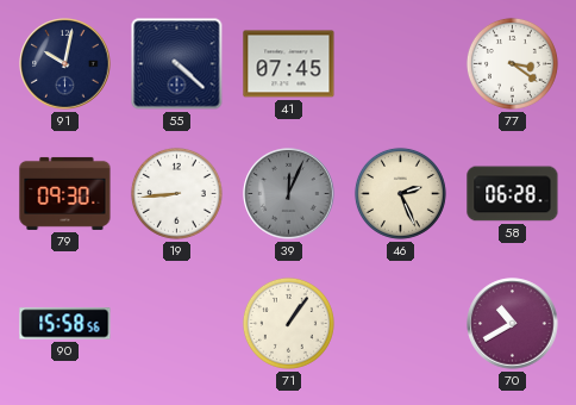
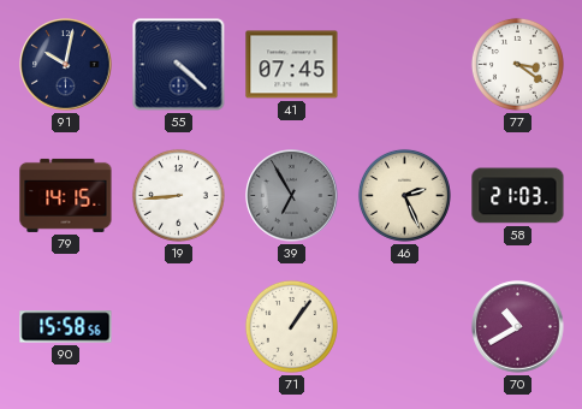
79: 09:30 -> 14:15 (66, 195)
39: 12:04 -> 6:55 (292, 196)
58: 06:28 -> 21:03 (518, 196)
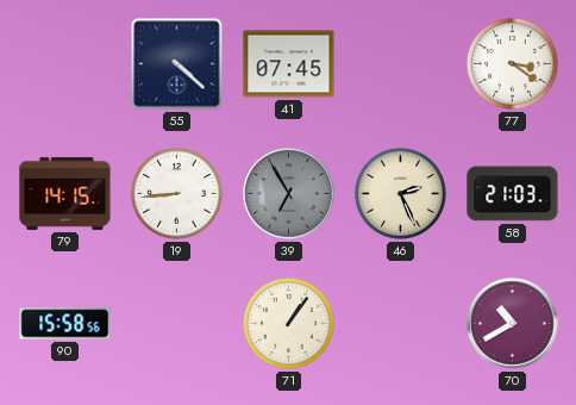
91: 10:02 -> none (66, 65)
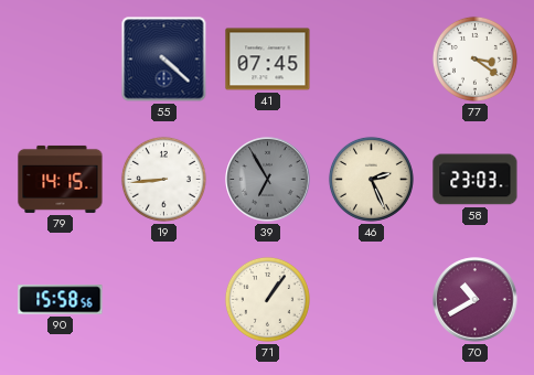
58: 21:03 -> 23:03 (476, 180)
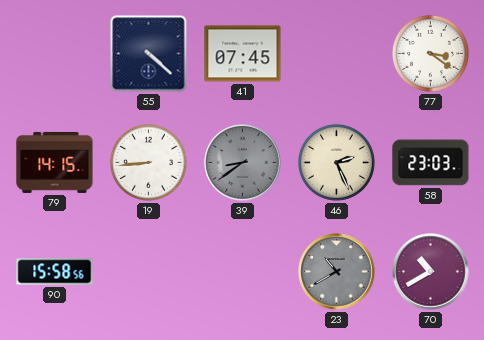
39: 6:55 -> 8:39 (243, 163)
71: 1:06 -> none (267, 299)
23: none -> 10:40 (337, 272)
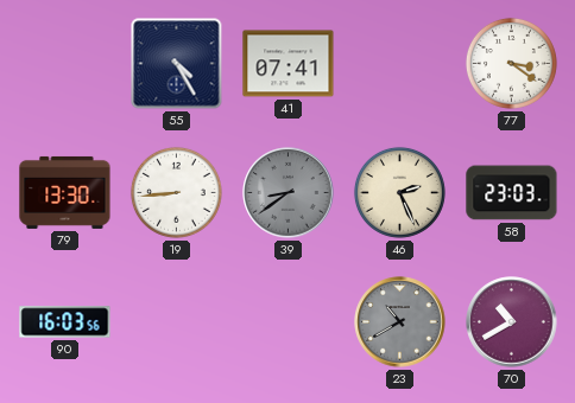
55: 4:22 -> 4:25 (177, 64)
41: 07:45 -> 07:41 (289, 64)
79: 14:15 -> 13:30 (65, 192)
90: 15:58 -> 16:03 (65, 322)
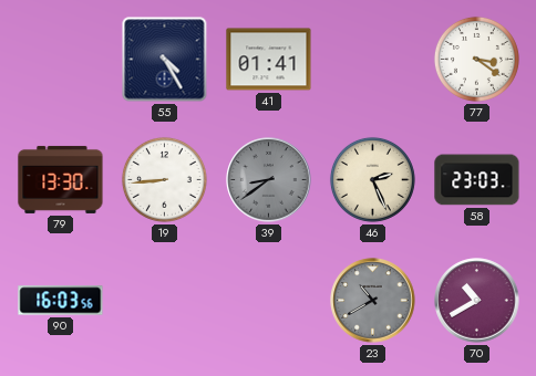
41: 07:41 -> 01:41 (269, 60)
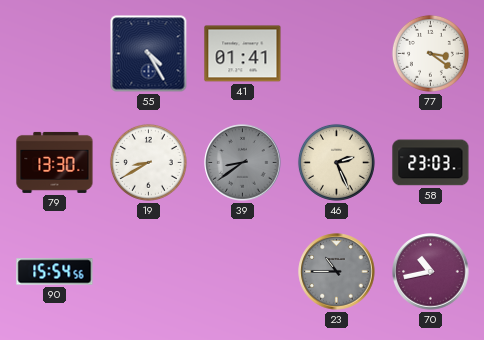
19: 8:44 -> 8:40 (148, 162)
90: 16:03 -> 15:54 (55, 272)
23: 10:40 -> 10:45 (337, 272)
70: 10:40 -> 10:43 (431, 272)
